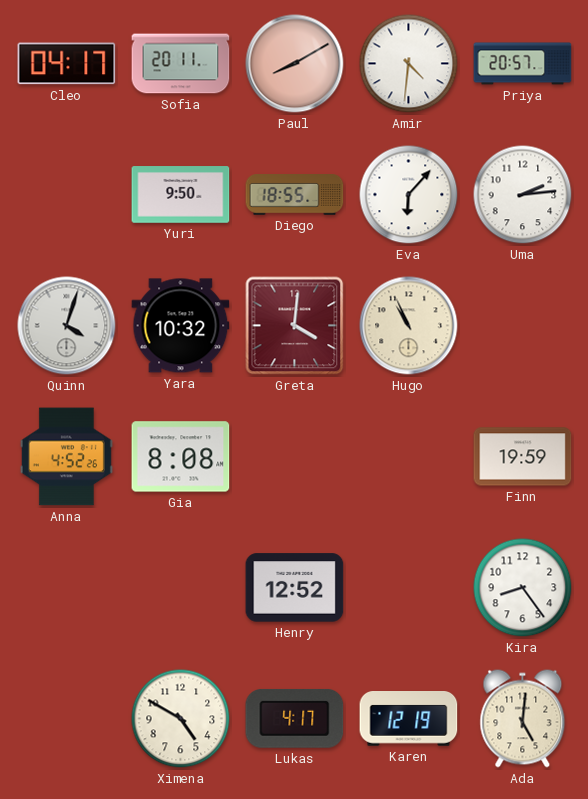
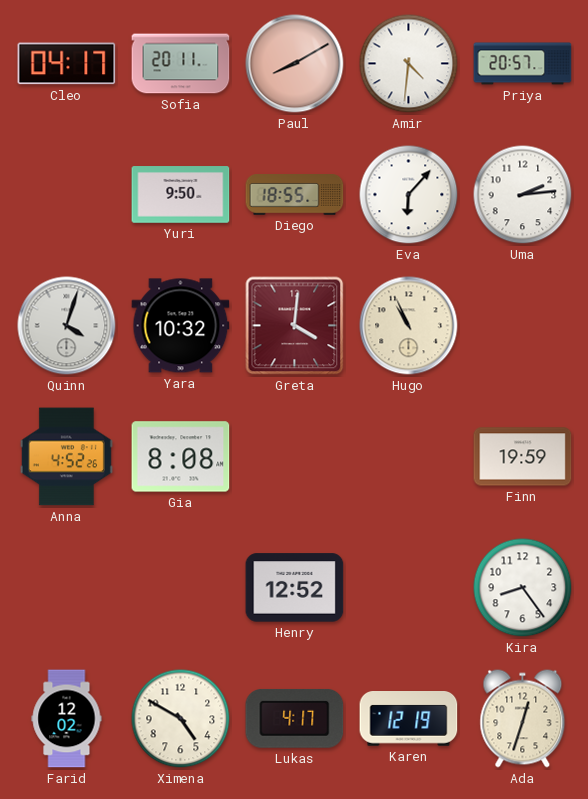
Farid: none -> 12:02 (67, 719)
Ada: 5:01 -> 12:33 (523, 719)
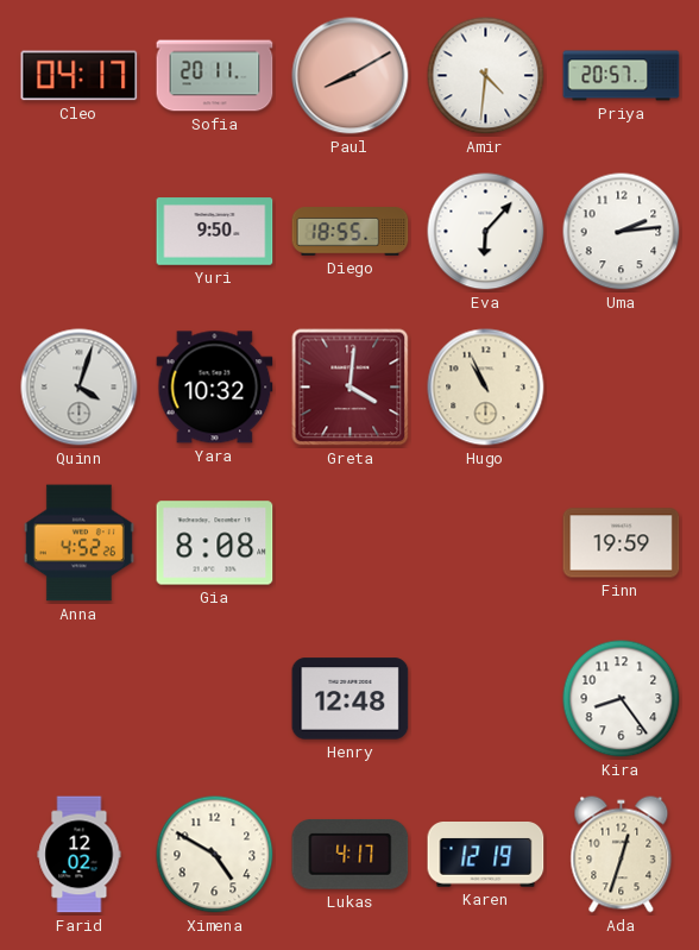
Henry: 12:52 -> 12:48 (351, 699)
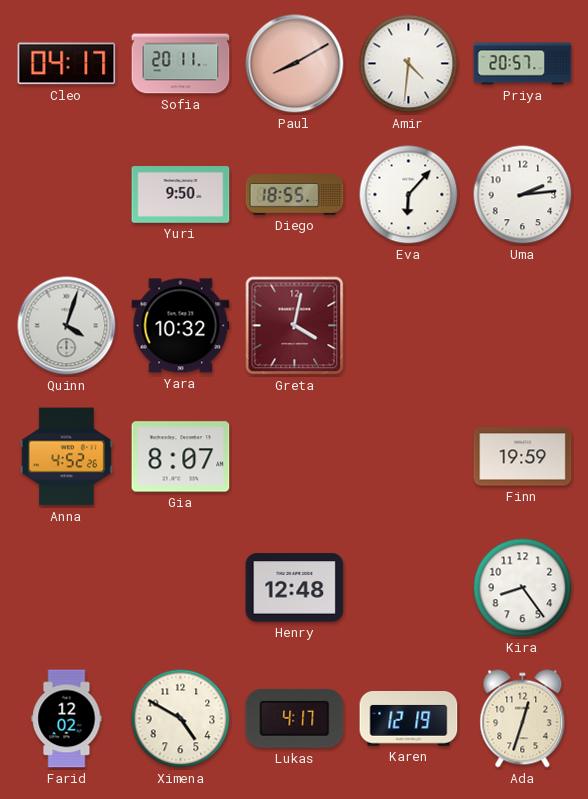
Greta: 4:01 -> 4:02 (295, 326)
Hugo: 10:56 -> none (486, 388)
Gia: 8:08 -> 8:07 (181, 457)
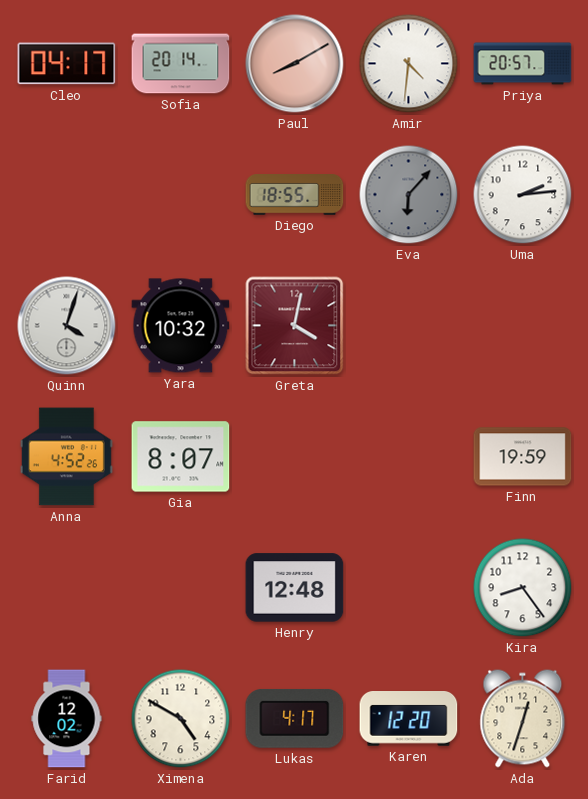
Sofia: 20:11 -> 20:14 (181, 64)
Yuri: 9:50 -> none (181, 195)
Eva dial: white -> grey (409, 195)
Karen: 12:19 -> 12:20 (409, 719)
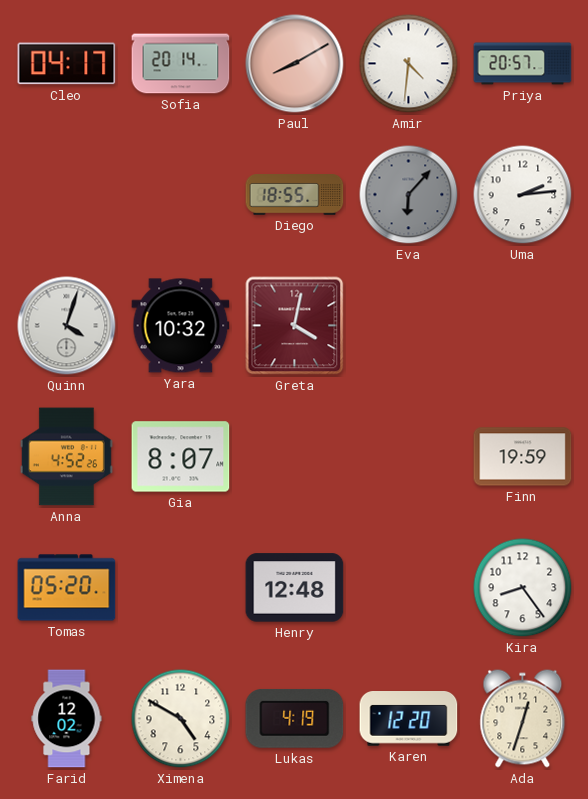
Tomas: none -> 05:20 (67, 588)
Lukas: 4:17 -> 4:19 (295, 718)
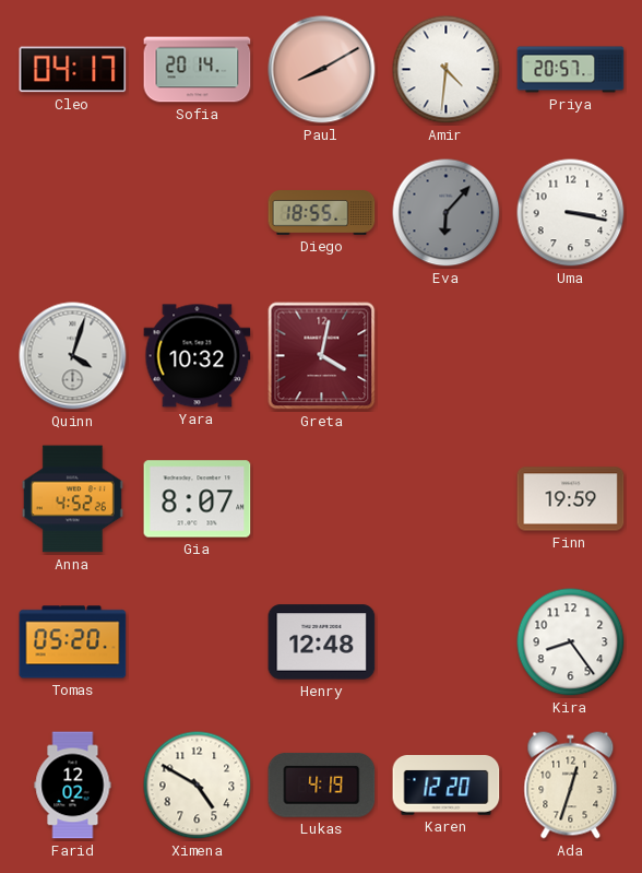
Uma: 2:14 -> 3:17 (571, 213)
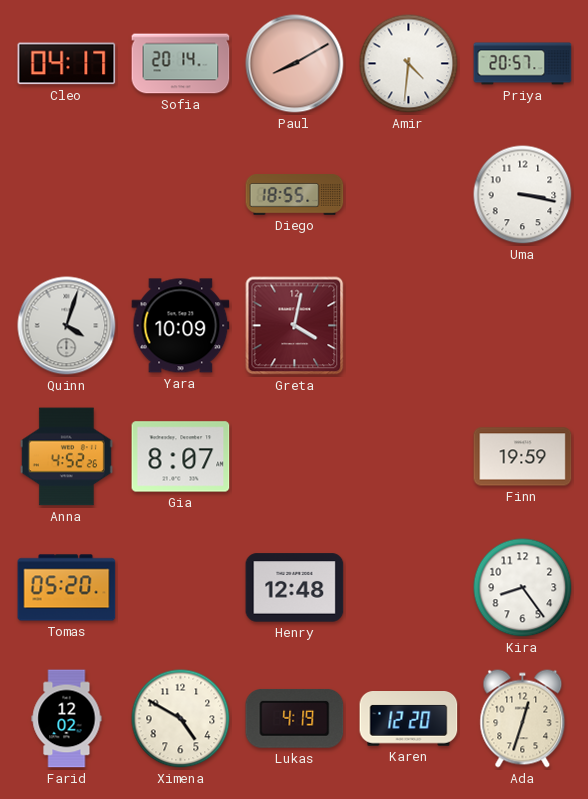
Eva: 6:07 -> none (447, 213)
Yara: 10:32 -> 10:09 (181, 326)
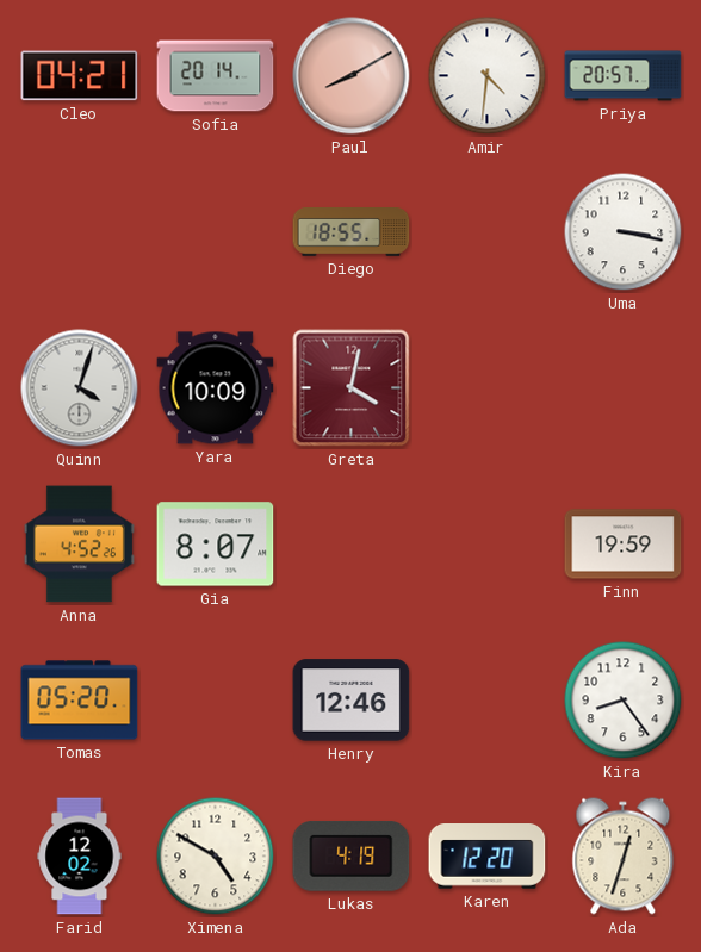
Cleo: 04:17 -> 04:21 (80, 76)
Henry: 12:48 -> 12:46 (352, 701)
